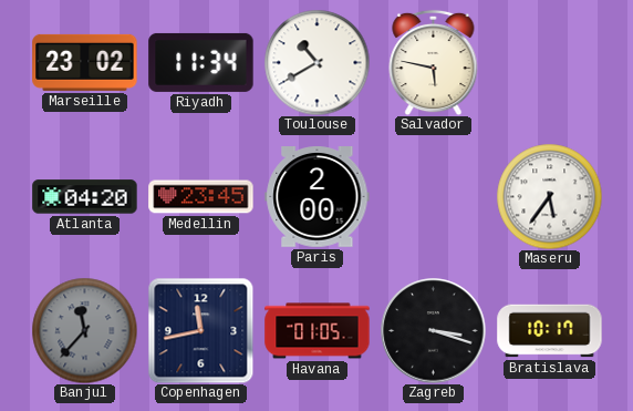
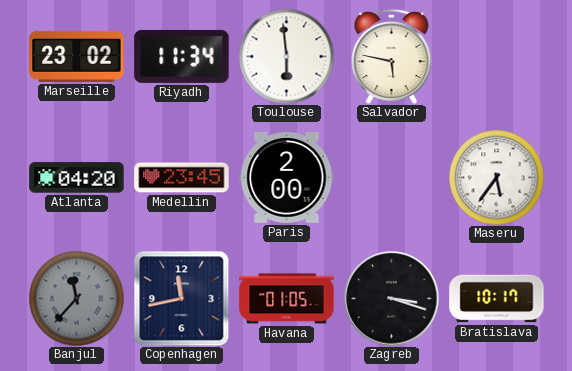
Toulouse: 10:40 -> 5:59 (286, 56)
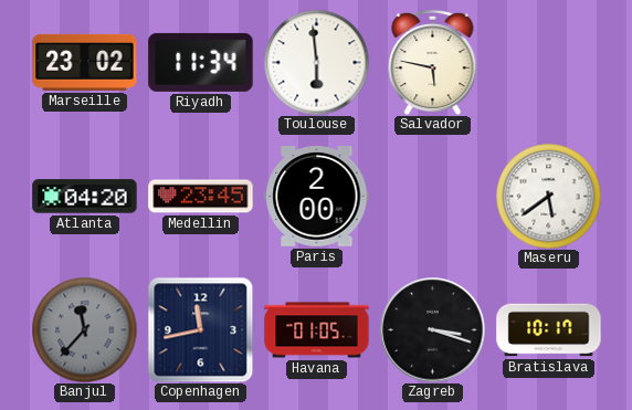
Maseru: 5:36 -> 5:39 (548, 196)
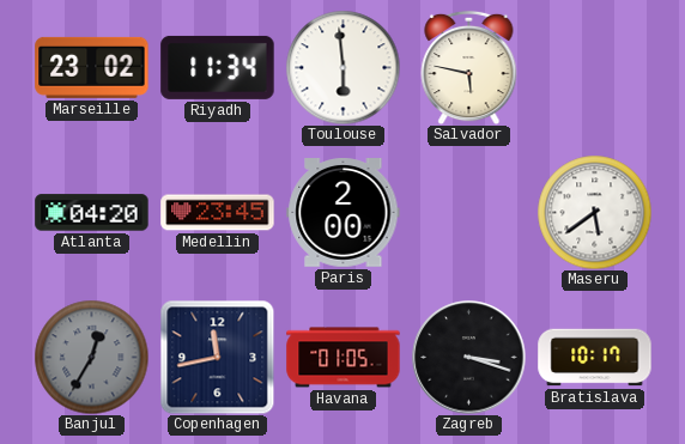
Banjul: 11:37 -> 12:35 (91, 357)
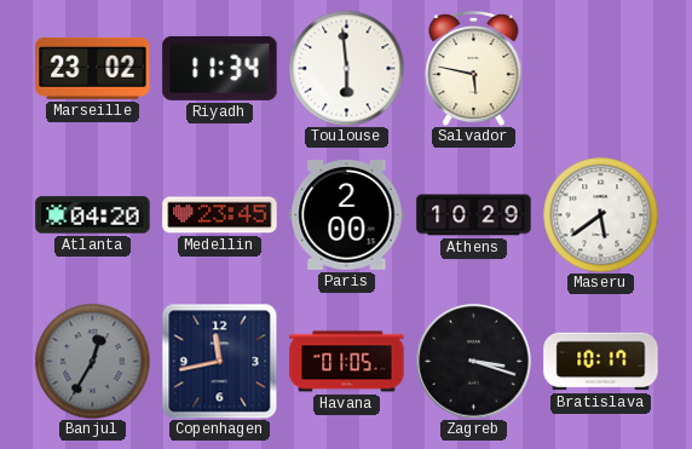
Athens: none -> 10:29 (474, 215)
